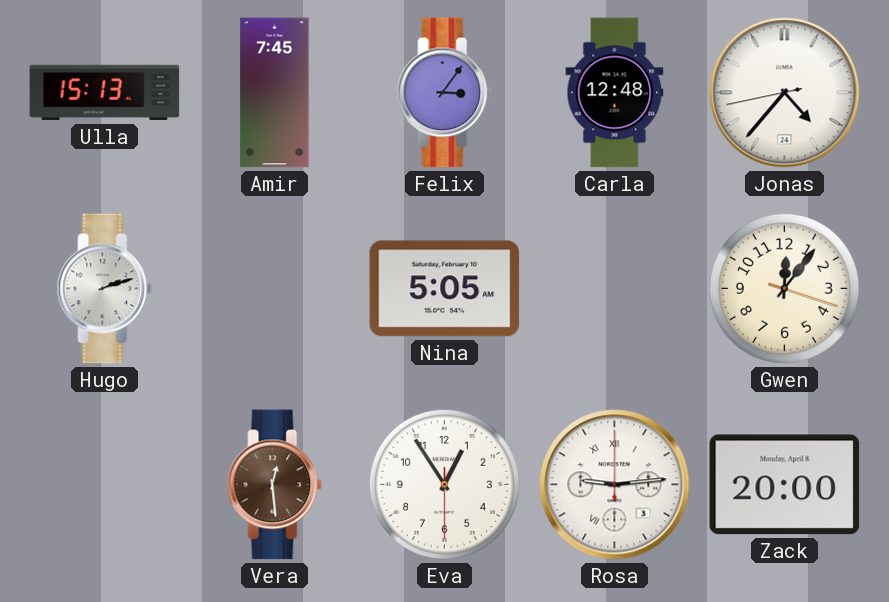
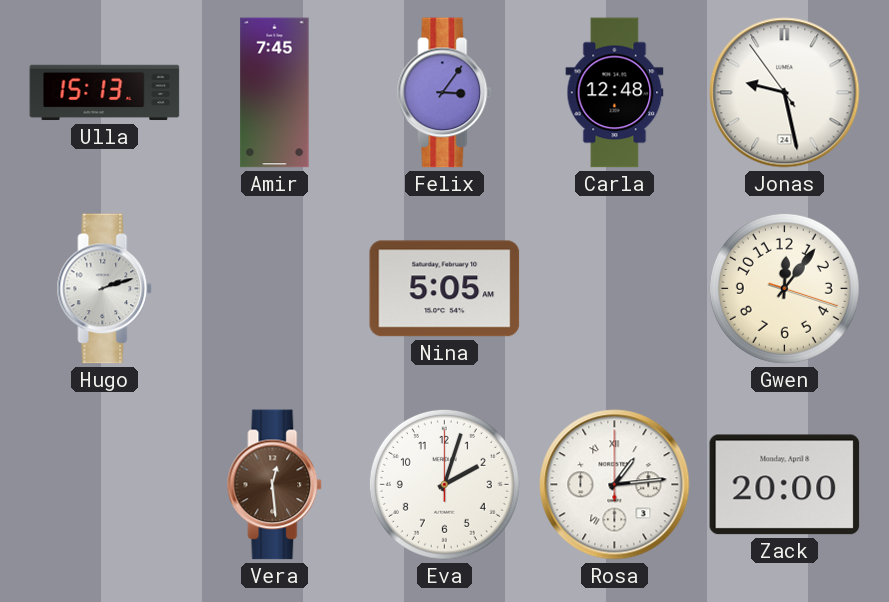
Jonas: 4:36 -> 9:27 (785, 93)
Eva: 12:54 -> 2:03 (444, 484)
Rosa: 9:14 -> 1:14 (615, 485)
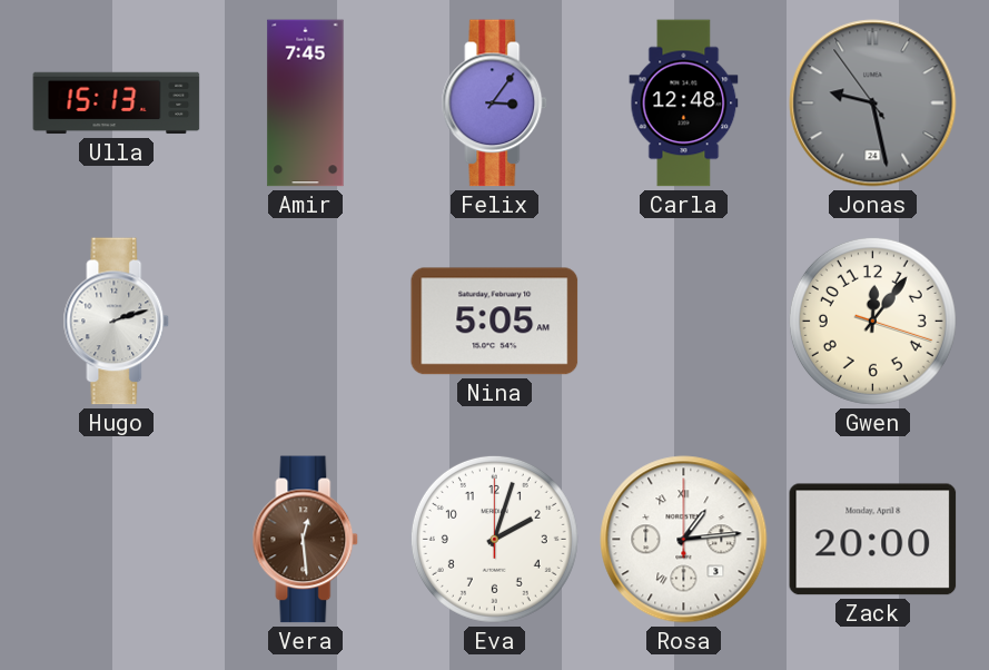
Jonas dial: white -> grey (873, 104)
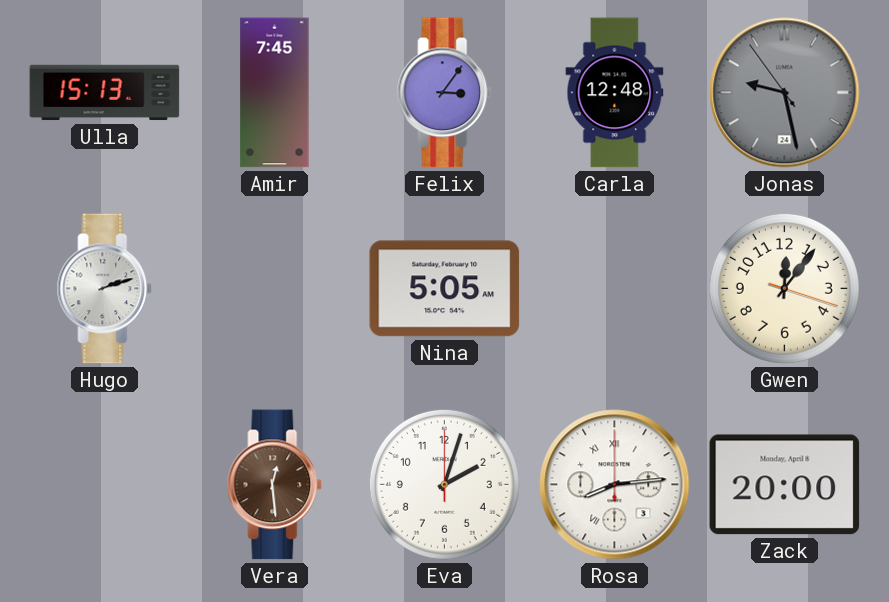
Rosa: 1:14 -> 8:14 (615, 485)
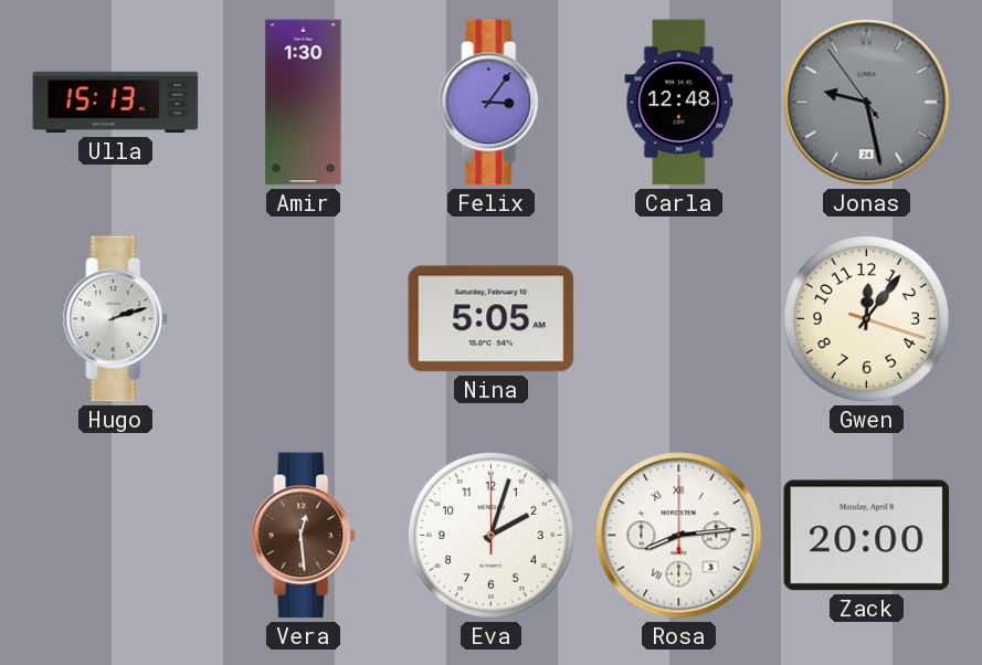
Amir: 7:45 -> 1:30 (304, 103)
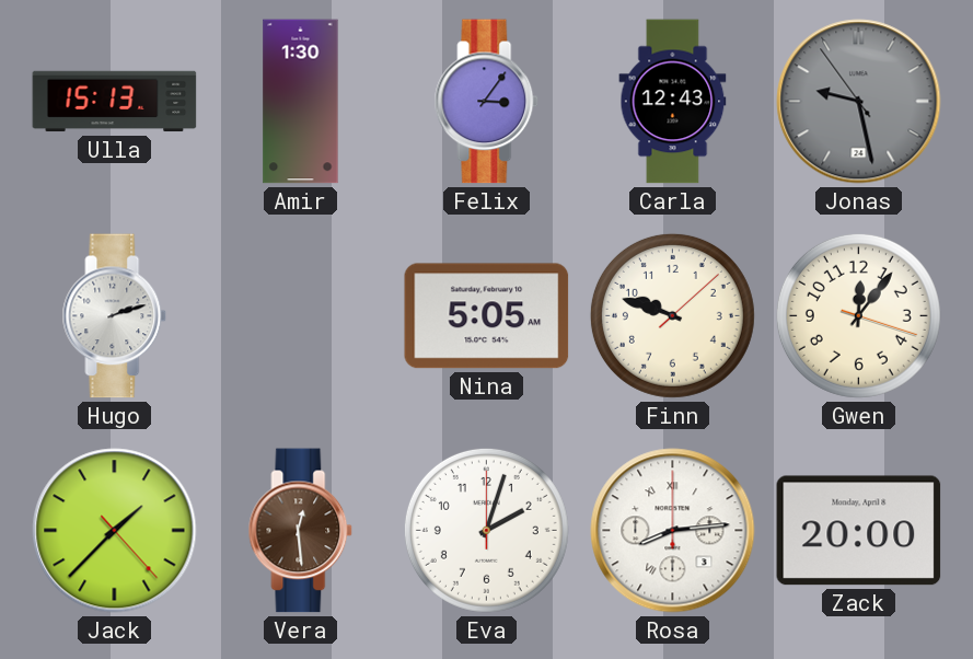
Carla: 12:48 -> 12:43 (673, 102)
Finn: none -> 9:48 (672, 315)
Jack: none -> 1:37 (115, 531)
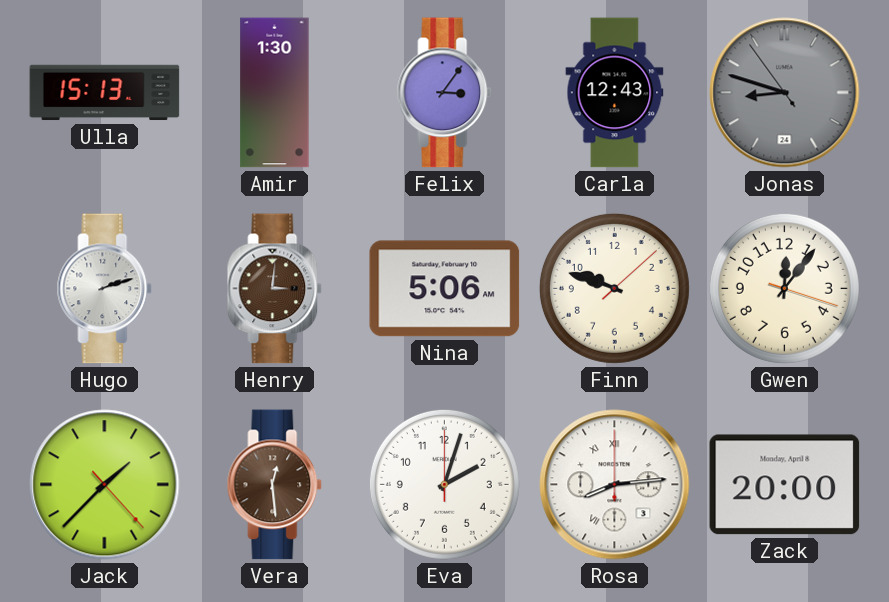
Jonas: 9:27 -> 8:47 (785, 93)
Henry: none -> 3:01 (275, 289)
Nina: 5:05 -> 5:06 (445, 289)
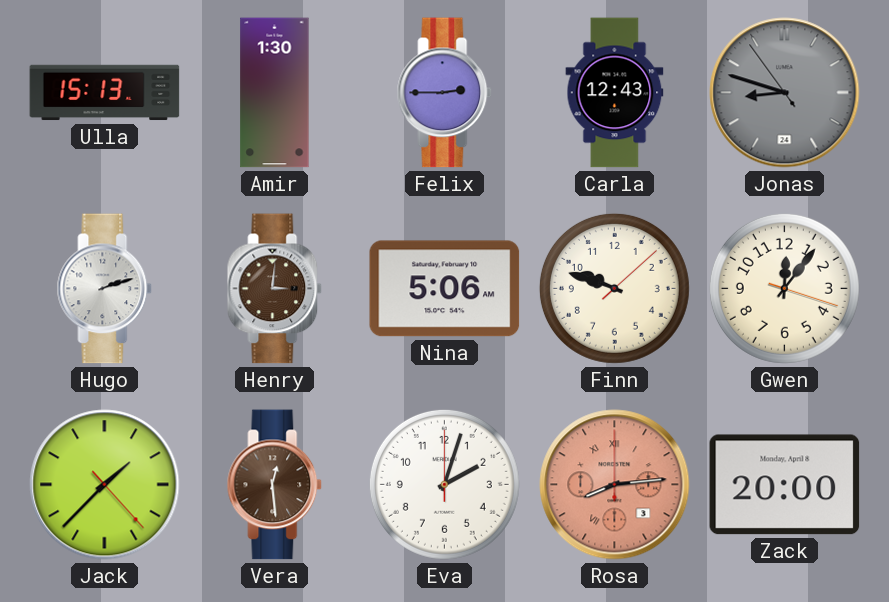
Felix: 3:06 -> 2:45 (445, 93)
Rosa dial: white -> salmon (615, 485)
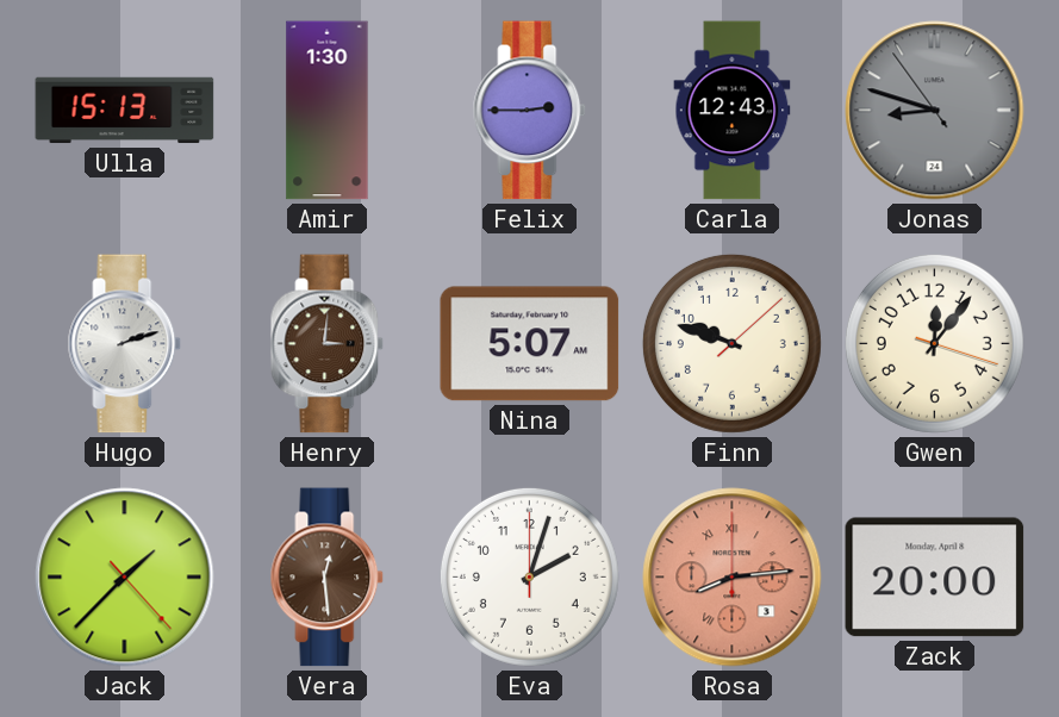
Nina: 5:06 -> 5:07 (530, 344)
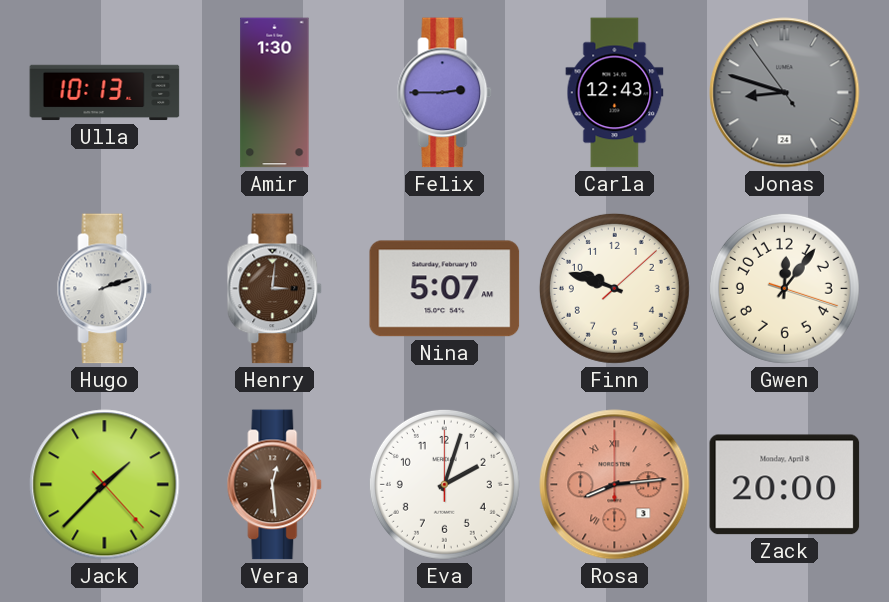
Ulla: 15:13 -> 10:13 (105, 93)
